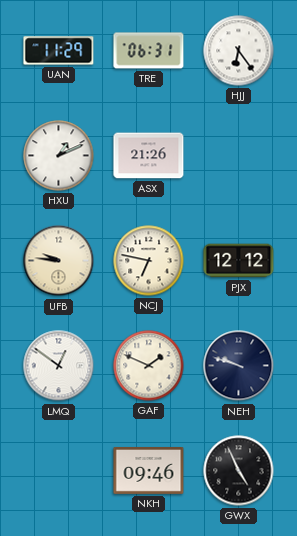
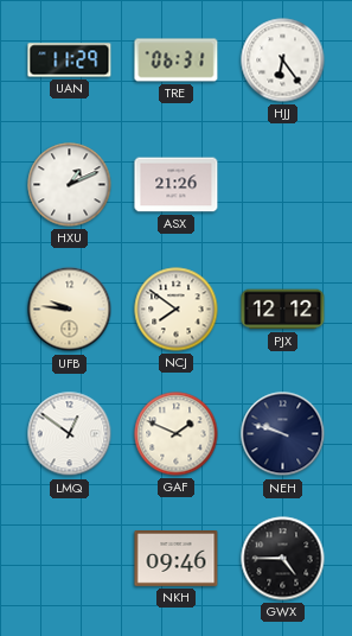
NCJ: 6:47 -> 7:51 (177, 310)
GWX: 4:56 -> 4:45 (283, 559)
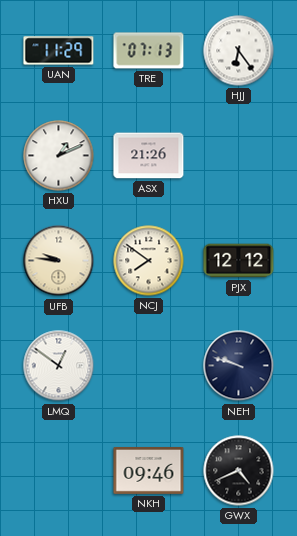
TRE: 06:31 -> 07:13 (149, 51)
GAF: 1:49 -> none (177, 434)
GWX: 4:45 -> 4:41 (239, 471)
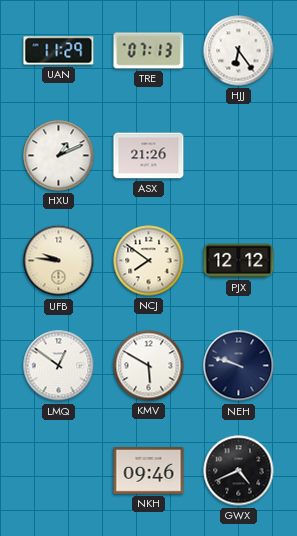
KMV: none -> 5:50 (149, 366)
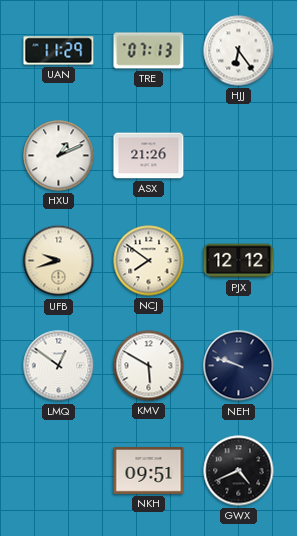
UFB: 9:46 -> 9:42 (59, 261)
NKH: 09:46 -> 09:51 (149, 471)
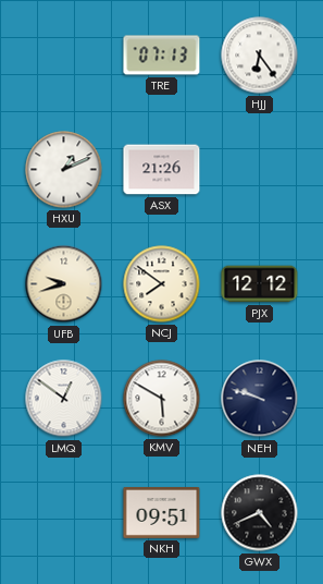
UAN: 11:29 -> none (59, 51)
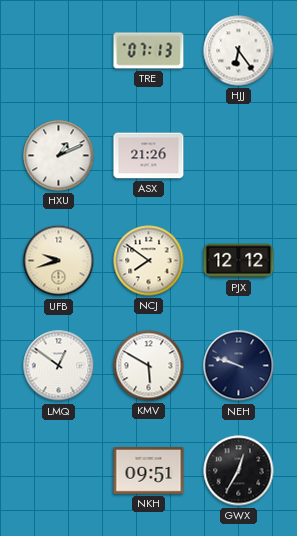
GWX: 4:41 -> 12:35 (239, 471)
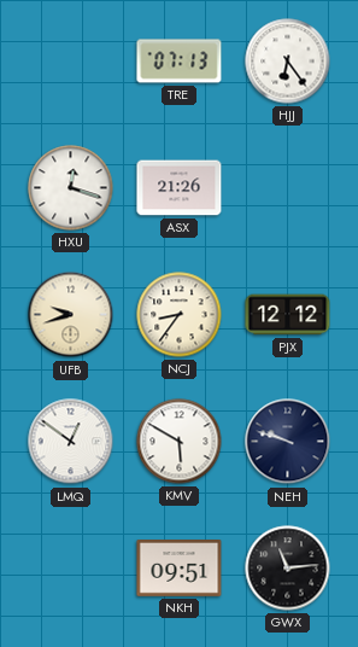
HXU: 1:11 -> 12:18 (71, 188)
NCJ: 7:51 -> 8:36 (180, 315)
GWX: 12:35 -> 11:14 (288, 569)
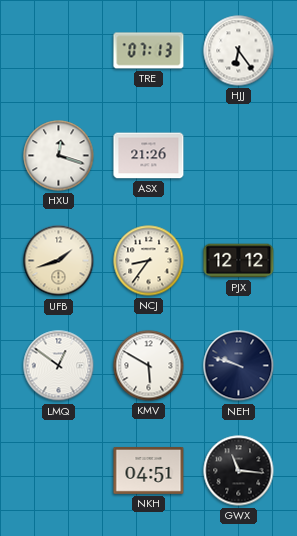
UFB: 9:42 -> 1:42 (59, 261)
NKH: 09:51 -> 04:51 (149, 471)
GWX: 11:14 -> 11:16 (239, 471)
